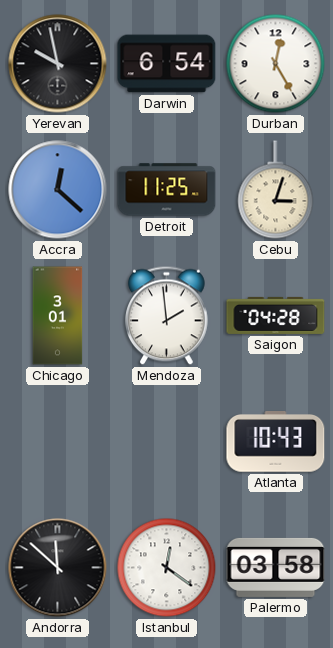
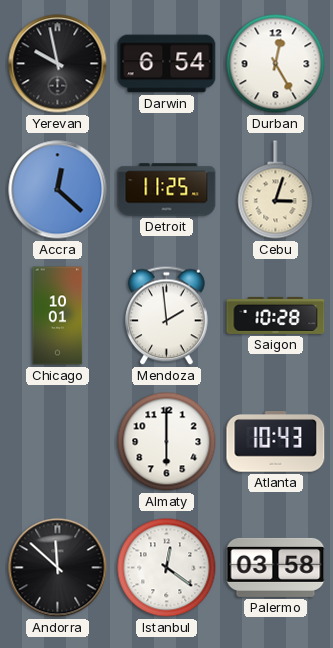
Chicago: 3:01 -> 10:01 (58, 316)
Saigon: 04:28 -> 10:28 (276, 315)
Almaty: none -> 6:00 (167, 442)
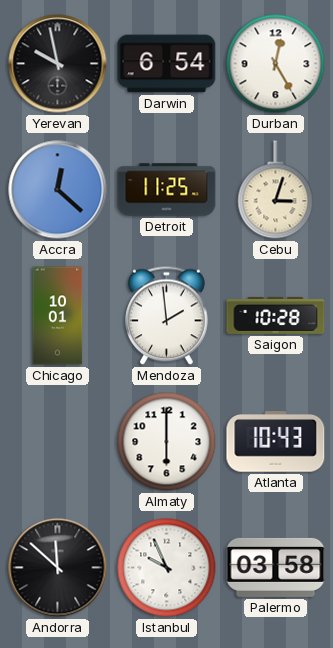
Istanbul: 12:21 -> 9:56 (167, 568)
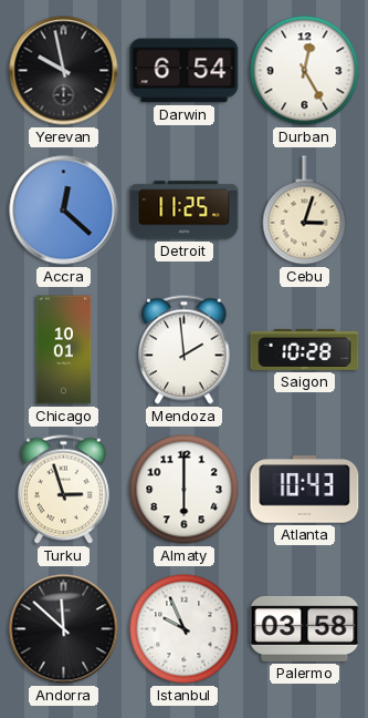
Turku: none -> 2:57 (64, 490)
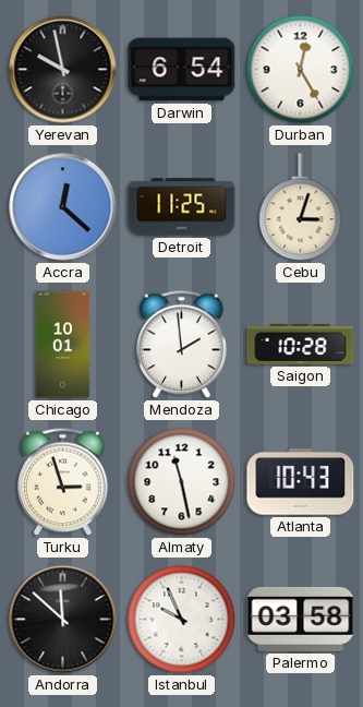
Almaty: 6:00 -> 11:28 (182, 482)
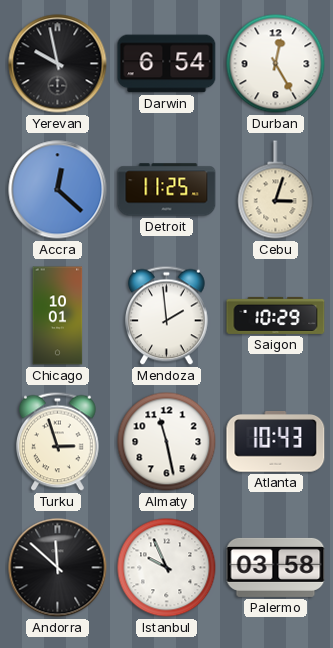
Saigon: 10:28 -> 10:29 (276, 315)
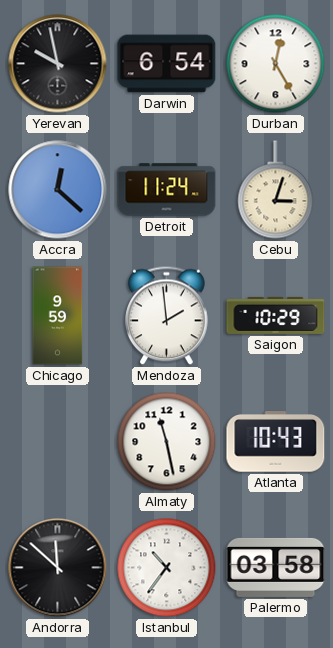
Detroit: 11:25 -> 11:24 (167, 190)
Chicago: 10:01 -> 9:59 (58, 316)
Turku: 2:57 -> none (58, 442)
Istanbul: 9:56 -> 10:36 (167, 568)
